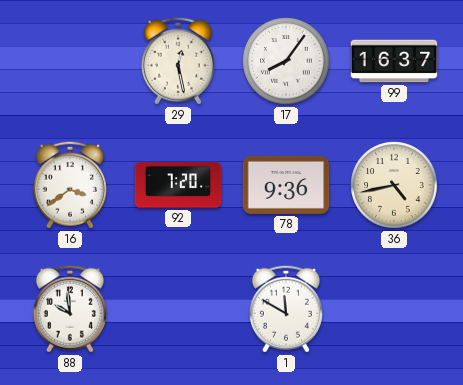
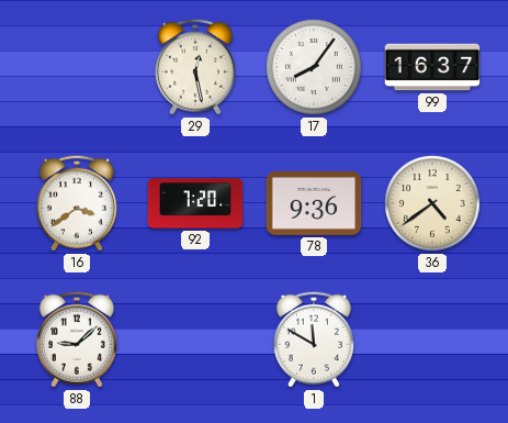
36: 4:43 -> 4:39 (432, 203)
88: 9:59 -> 9:08 (77, 339)
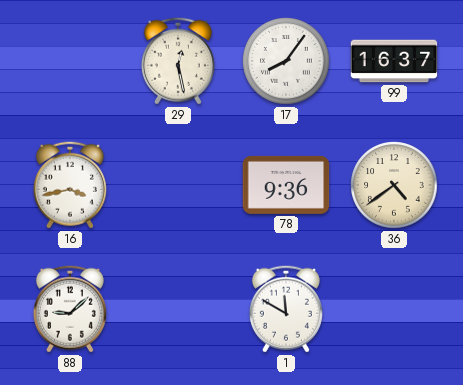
16: 3:39 -> 3:43 (70, 185)
92: 7:20 -> none (195, 203)
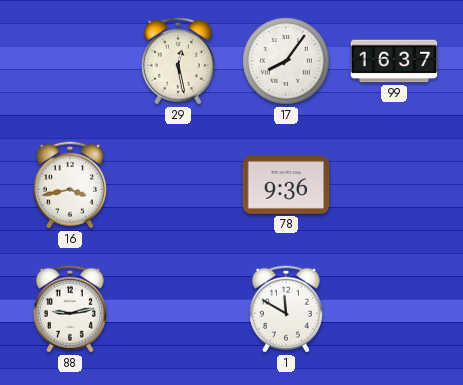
36: 4:39 -> none (394, 185)
88: 9:08 -> 9:13 (70, 309)
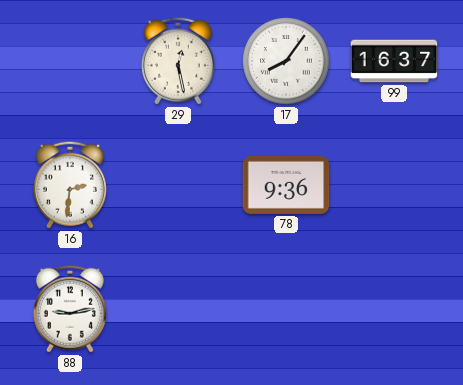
16: 3:43 -> 2:31 (70, 185)
1: 11:50 -> none (286, 309)
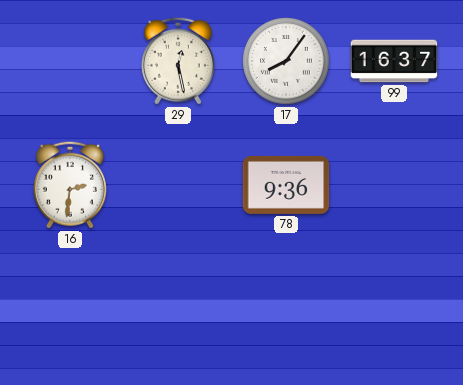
88: 9:13 -> none (70, 309)
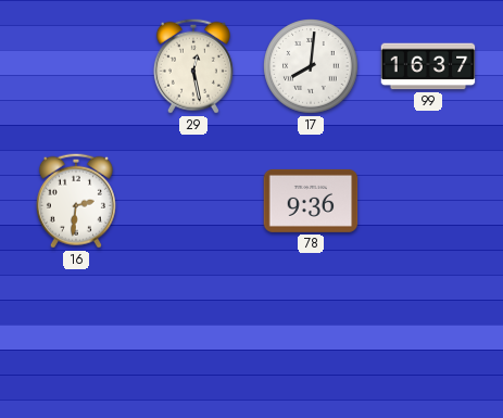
17: 8:06 -> 8:01 (311, 66)
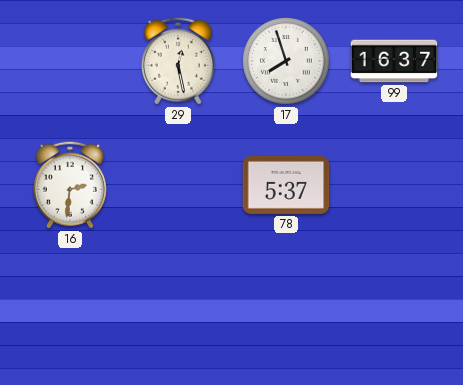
17: 8:01 -> 7:57 (286, 61)
78: 9:36 -> 5:37 (286, 185)
